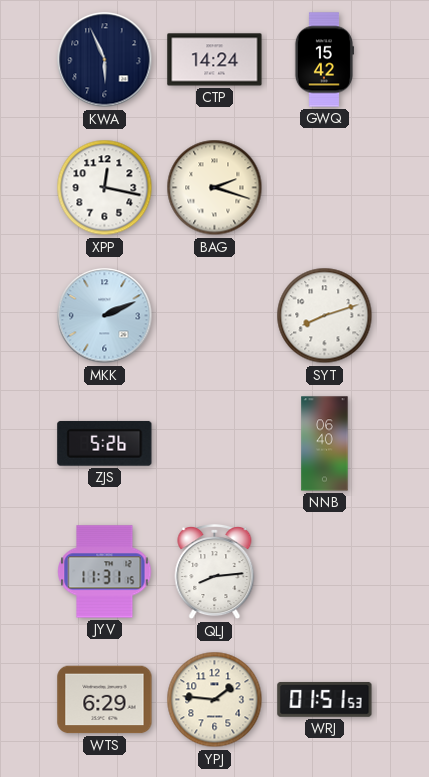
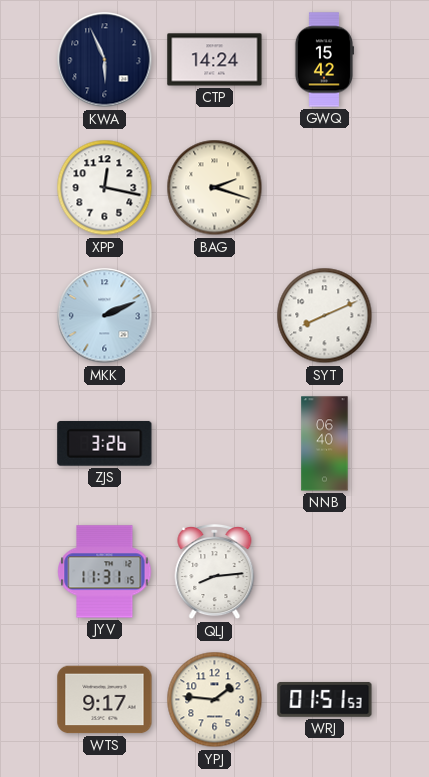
SYT: 8:12 -> 8:11 (325, 316)
ZJS: 5:26 -> 3:26 (105, 443)
WTS: 6:29 -> 9:17 (105, 700)
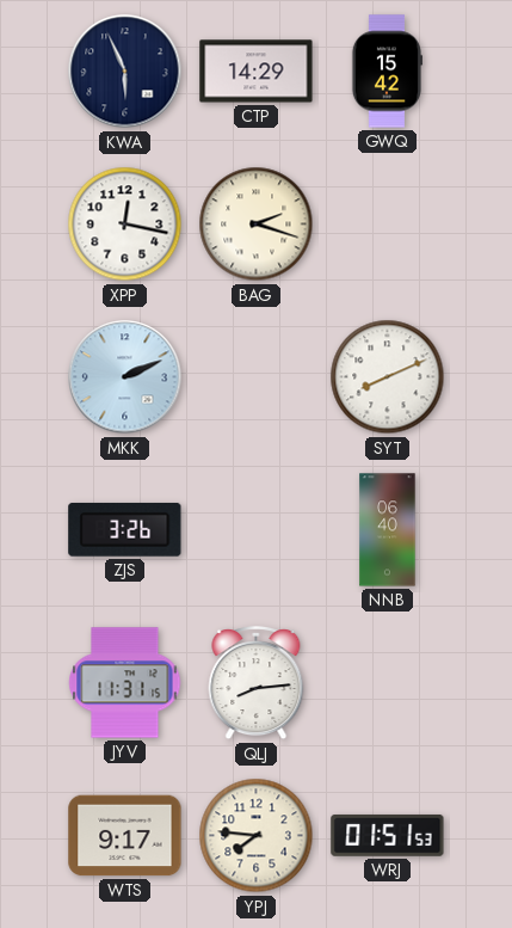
CTP: 14:24 -> 14:29 (257, 72)
YPJ: 1:46 -> 7:46 (257, 836)
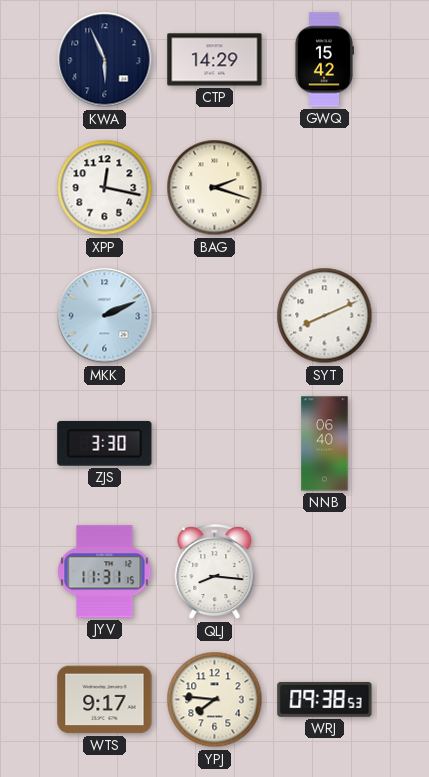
ZJS: 3:26 -> 3:30 (105, 443)
QLJ: 8:14 -> 8:16 (215, 573)
WRJ: 01:51 -> 09:38 (325, 699)
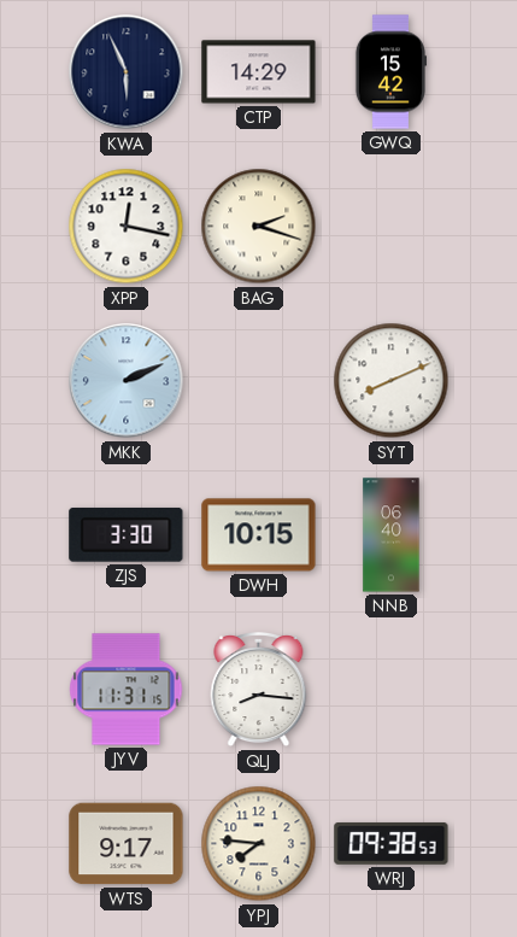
DWH: none -> 10:15 (259, 535)
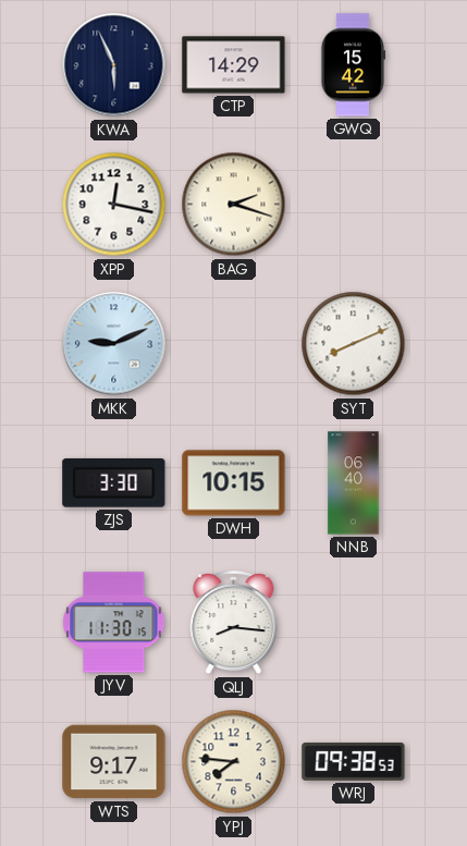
MKK: 2:11 -> 9:11 (114, 344)
JYV: 11:31 -> 11:30 (114, 623)
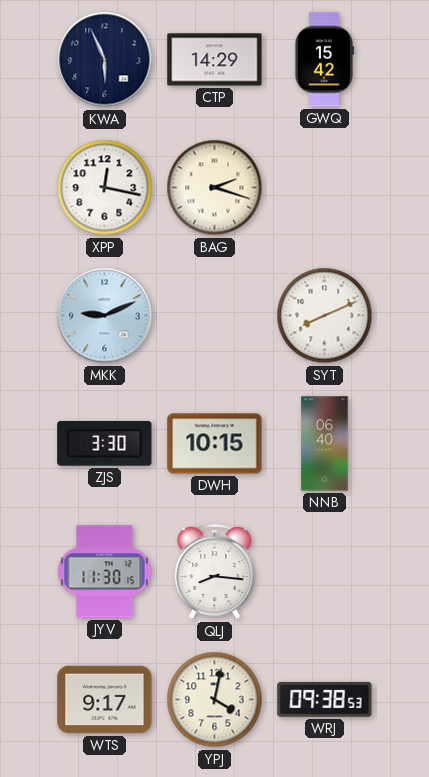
YPJ: 7:46 -> 4:02 (215, 700)
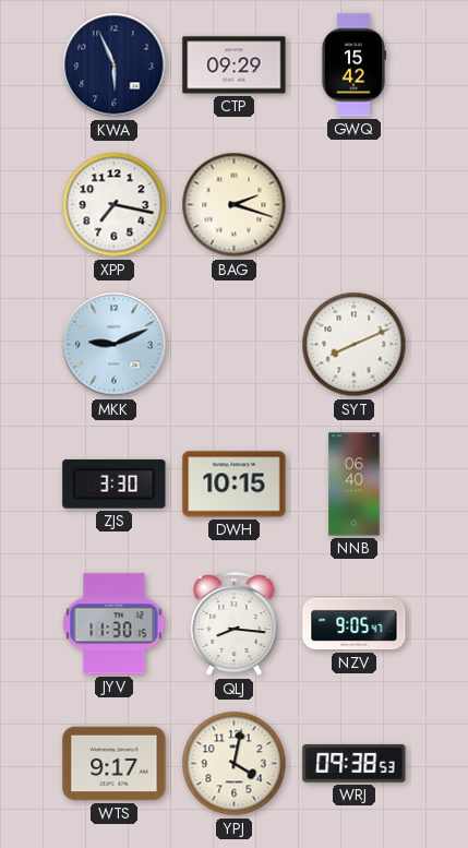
CTP: 14:29 -> 09:29 (235, 65)
XPP: 12:17 -> 7:17 (115, 205)
NZV: none -> 9:05 (355, 624)
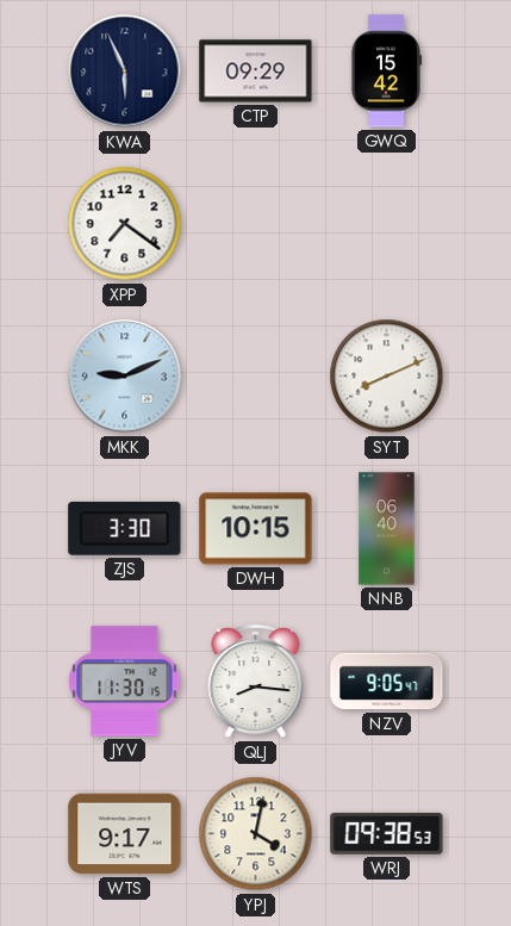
XPP: 7:17 -> 7:21 (125, 224)
BAG: 2:18 -> none (235, 205)
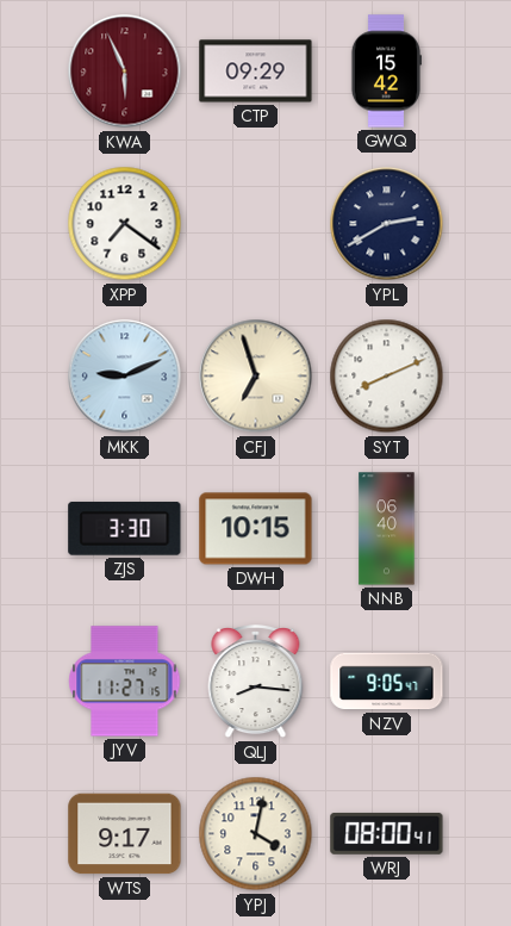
KWA dial: navy -> burgundy (125, 72)
YPL: none -> 2:40 (387, 224)
CFJ: none -> 6:57 (256, 377)
JYV: 11:30 -> 11:27 (125, 682)
WRJ: 09:38 -> 08:00 (387, 833)
